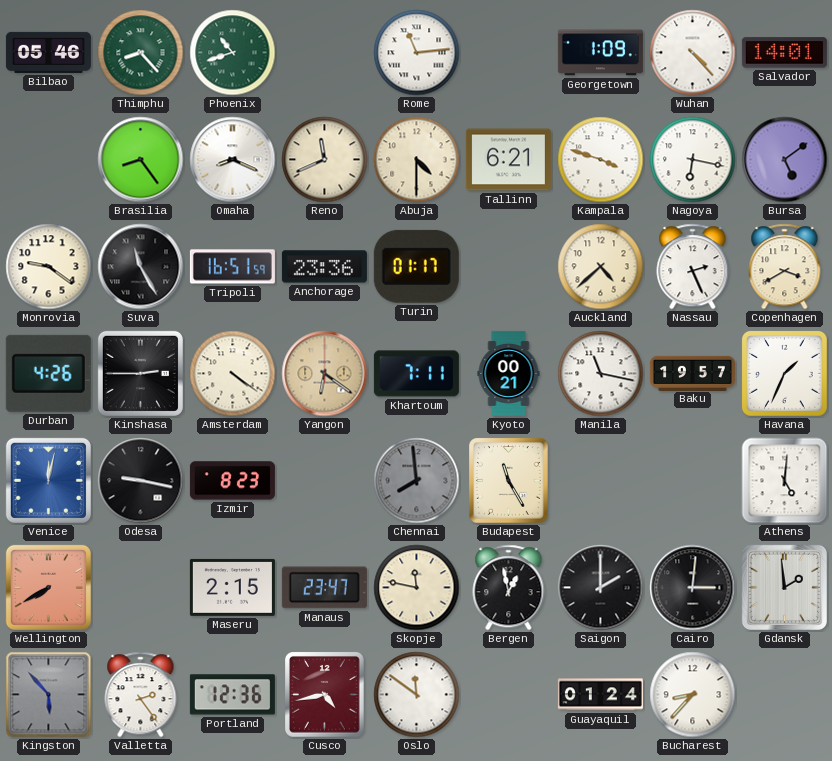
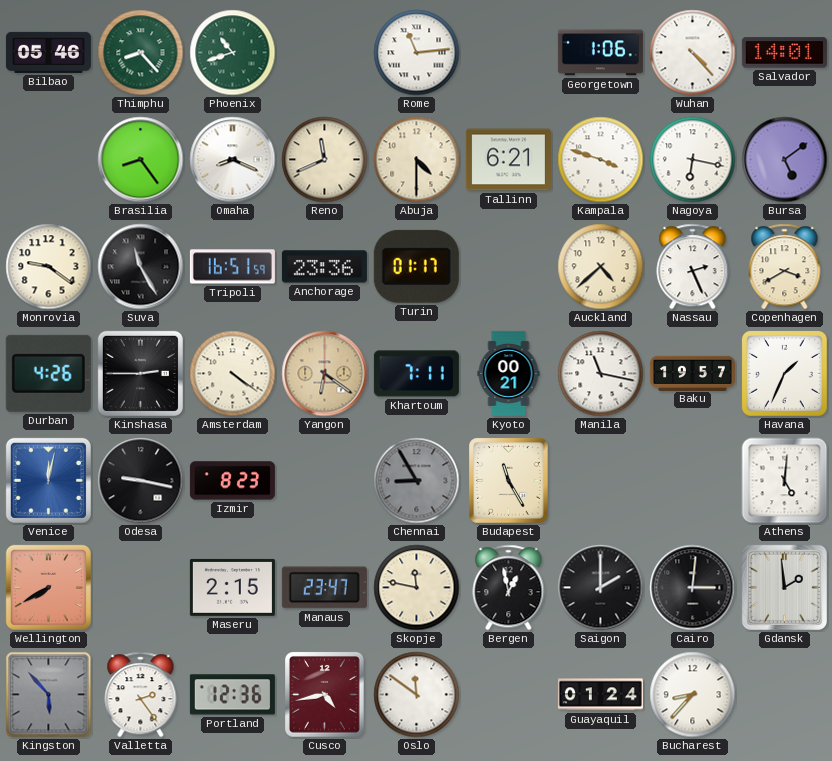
Georgetown: 1:09 -> 1:06 (600, 53)
Chennai: 7:59 -> 8:55 (417, 481)
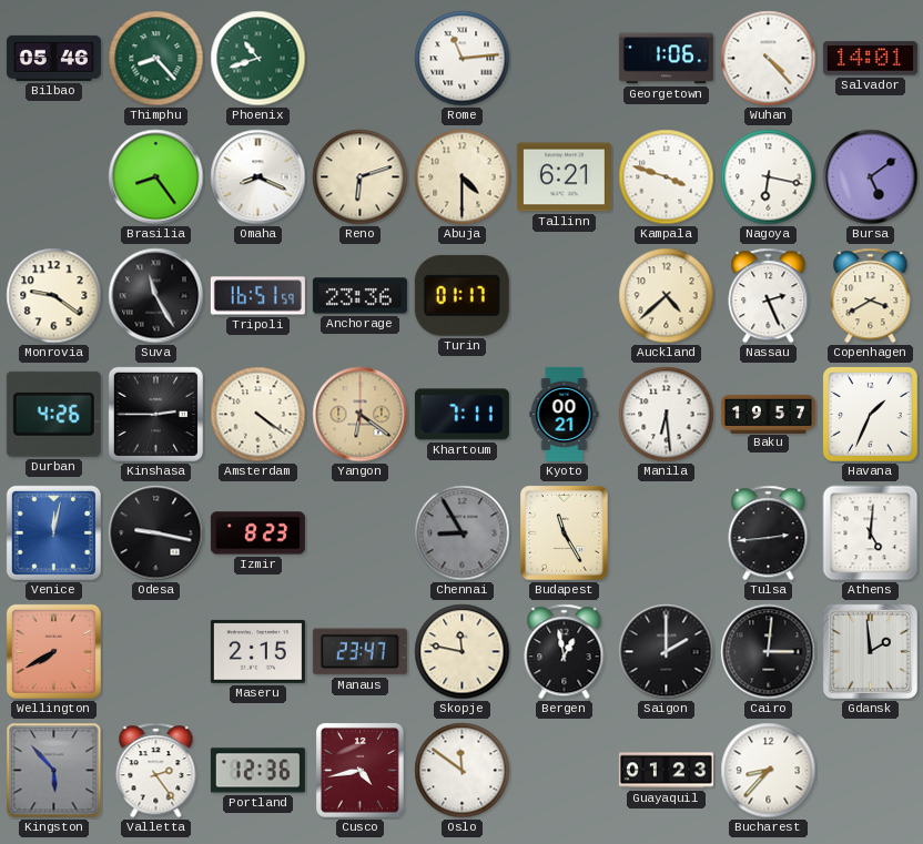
Reno: 11:41 -> 6:12 (361, 177)
Manila: 11:17 -> 6:29 (667, 415)
Tulsa: none -> 2:44 (769, 533)
Guayaquil: 01:24 -> 01:23 (666, 771)
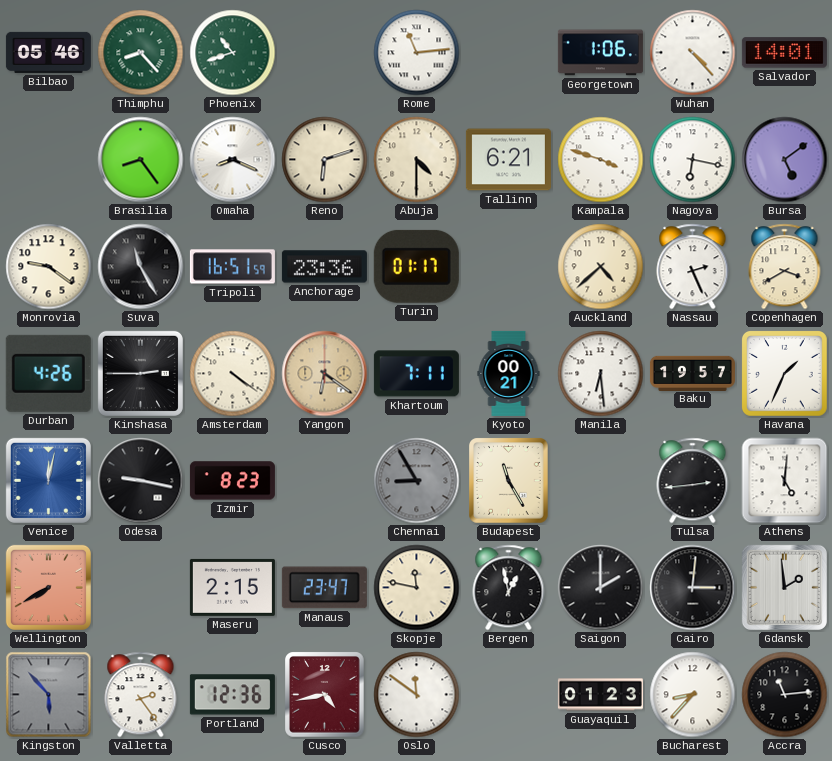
Accra: none -> 11:14 (785, 695)
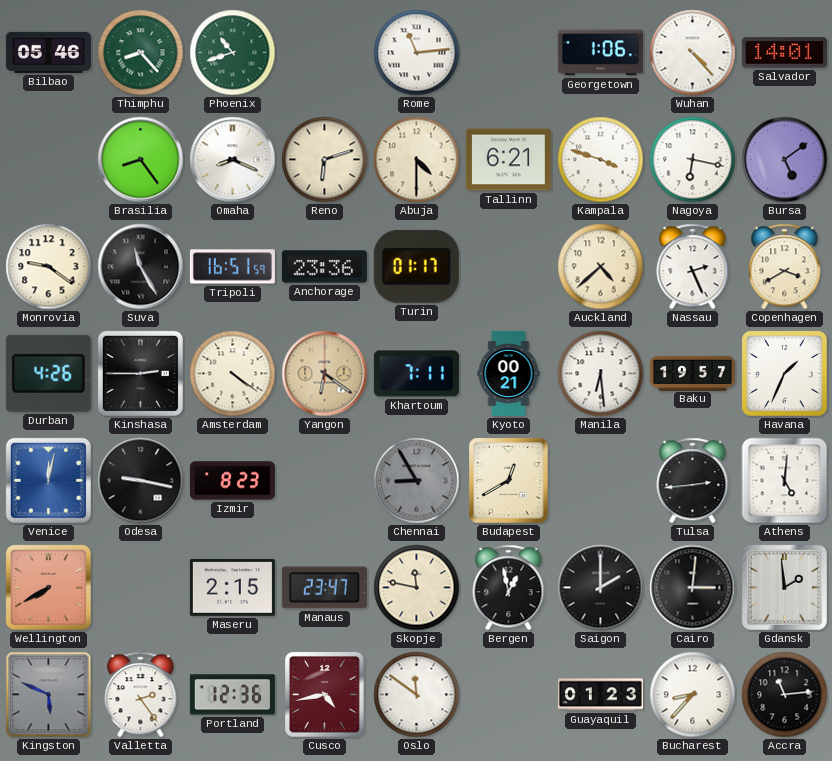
Budapest: 11:25 -> 12:40 (509, 481)
Kingston: 5:53 -> 5:49 (49, 695)
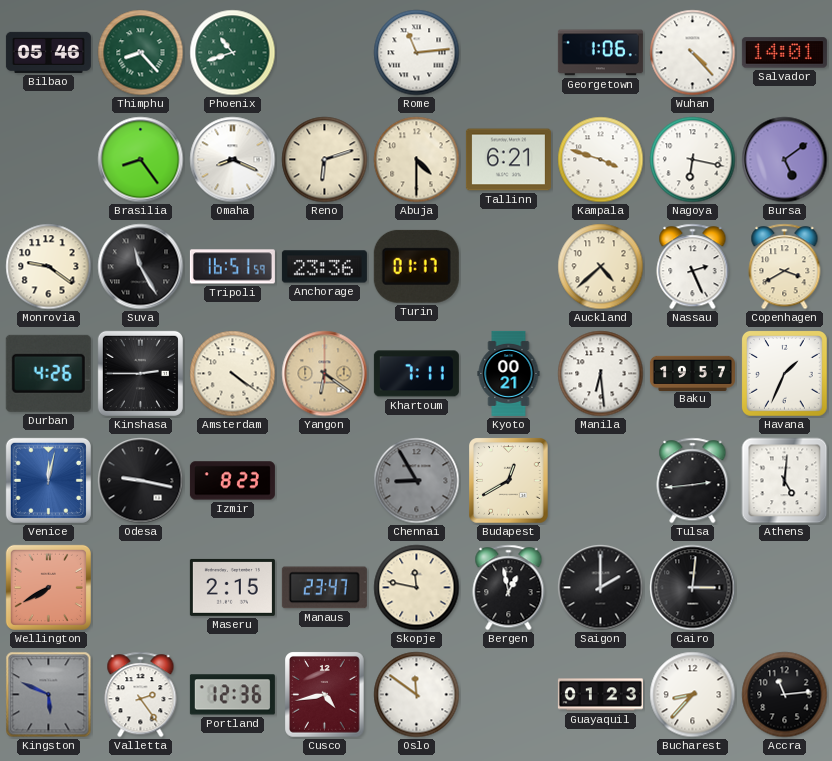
Gdansk: 1:59 -> none (784, 587)
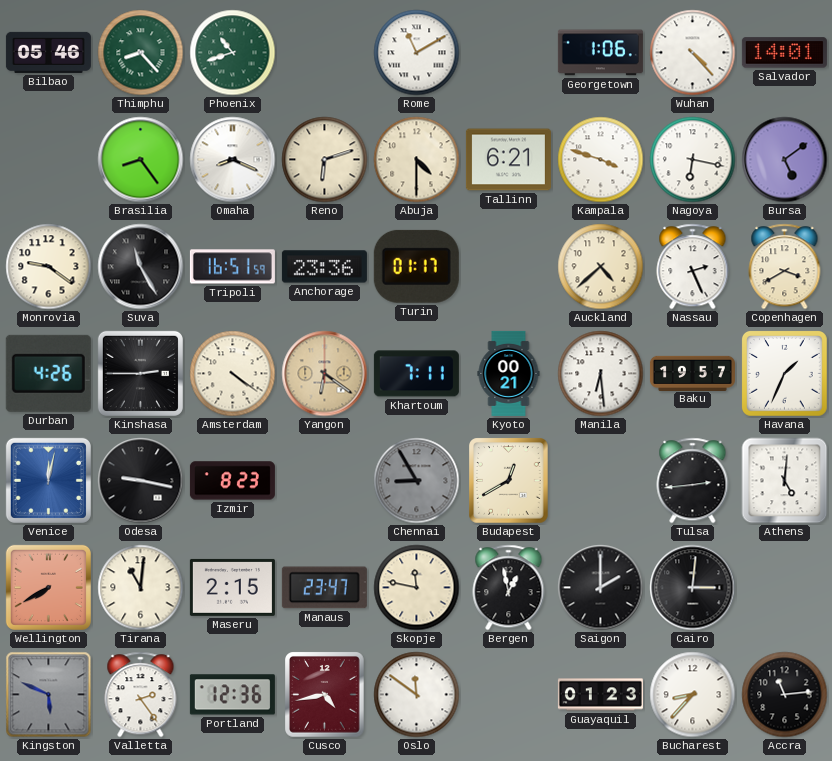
Rome: 11:14 -> 11:10 (417, 53)
Tirana: none -> 11:01 (141, 588)
